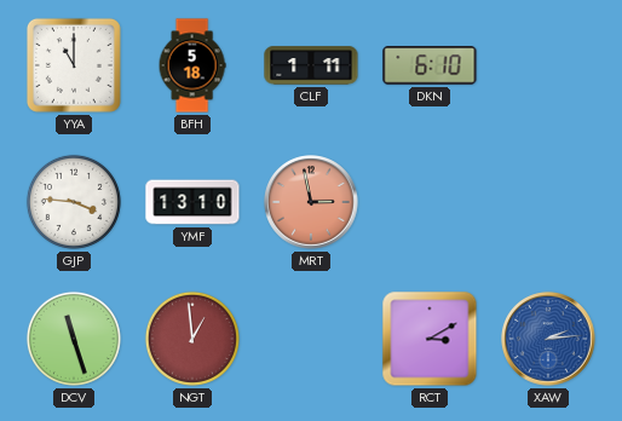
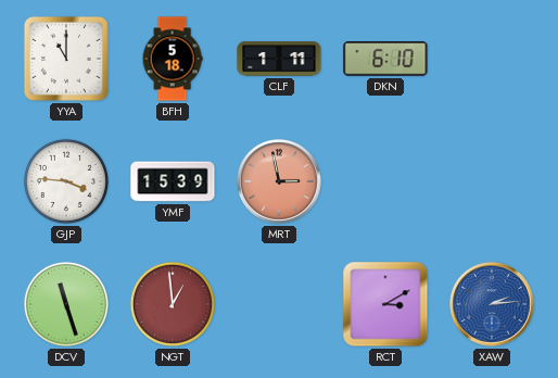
YMF: 13:10 -> 15:39 (173, 181)
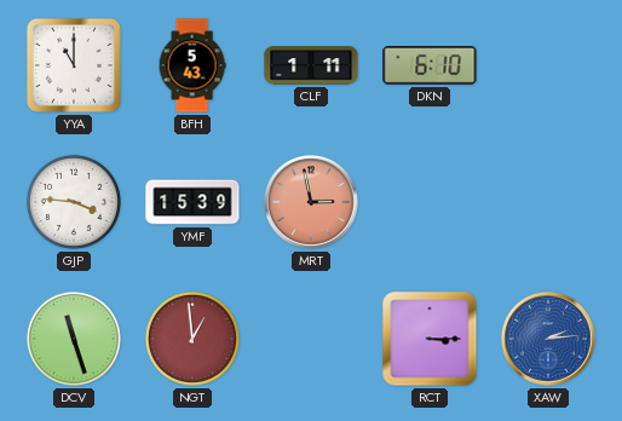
BFH: 5:18 -> 5:43 (192, 65)
RCT: 3:10 -> 3:15 (430, 339)
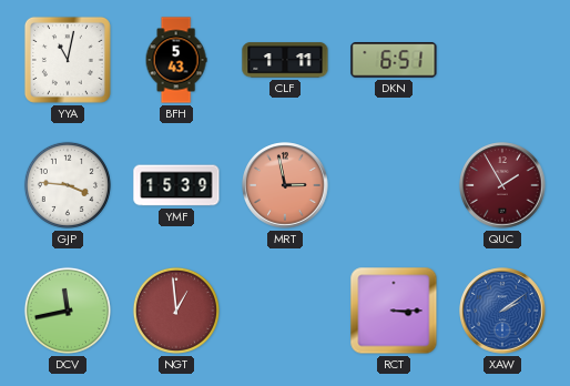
YYA: 11:00 -> 11:02 (68, 60)
DKN: 6:10 -> 6:51 (394, 60)
QUC: none -> 1:55 (502, 185)
DCV: 11:27 -> 11:43 (68, 311)
XAW: 2:14 -> 2:09 (502, 311)
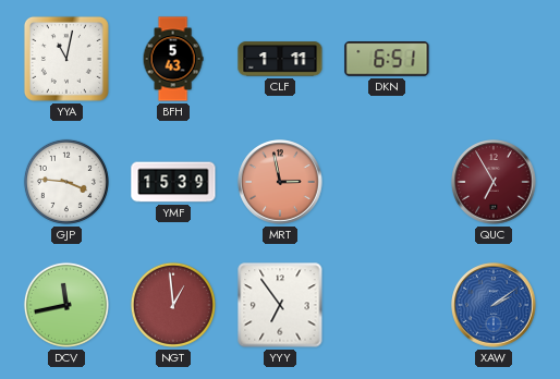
QUC: 1:55 -> 6:55 (494, 182)
YYY: none -> 6:54 (280, 305)
RCT: 3:15 -> none (394, 311)
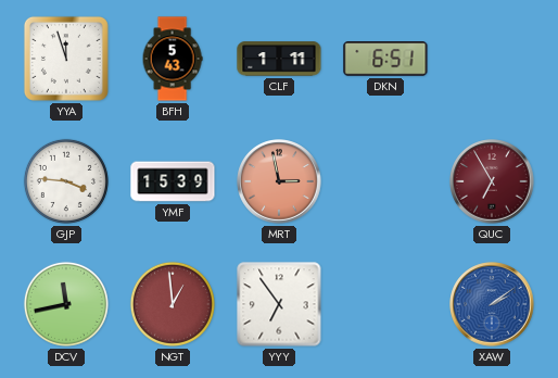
YYA: 11:02 -> 11:57 (66, 59)
